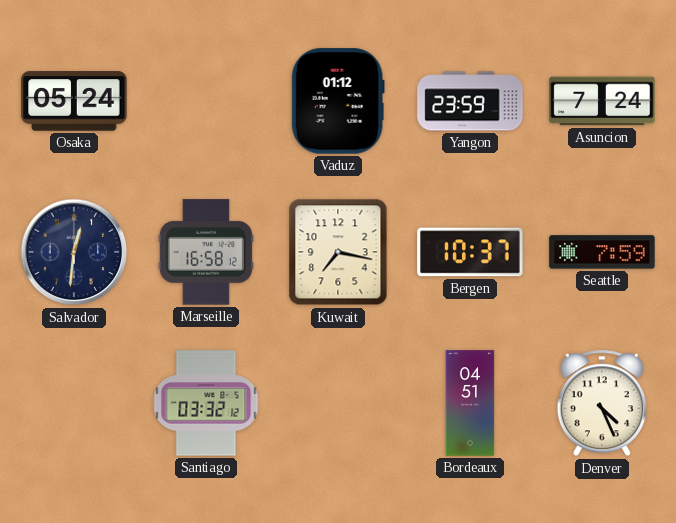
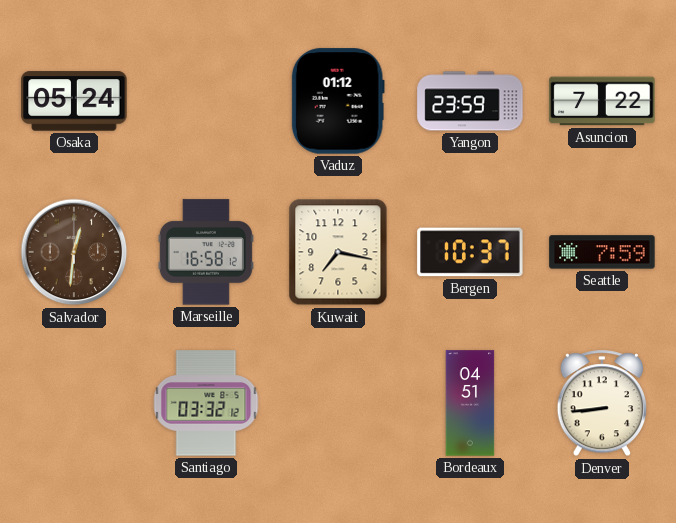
Asuncion: 7:24 -> 7:22 (602, 101)
Salvador dial: navy -> brown (74, 252)
Denver: 4:26 -> 8:44 (601, 404)
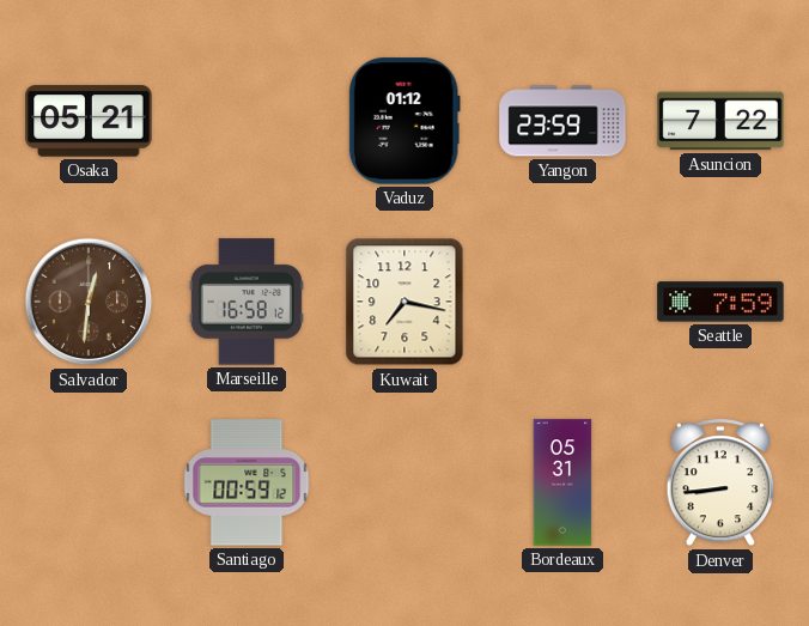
Osaka: 05:24 -> 05:21 (89, 121)
Bergen: 10:37 -> none (470, 252)
Santiago: 03:32 -> 00:59 (247, 482)
Bordeaux: 04:51 -> 05:31 (562, 482)
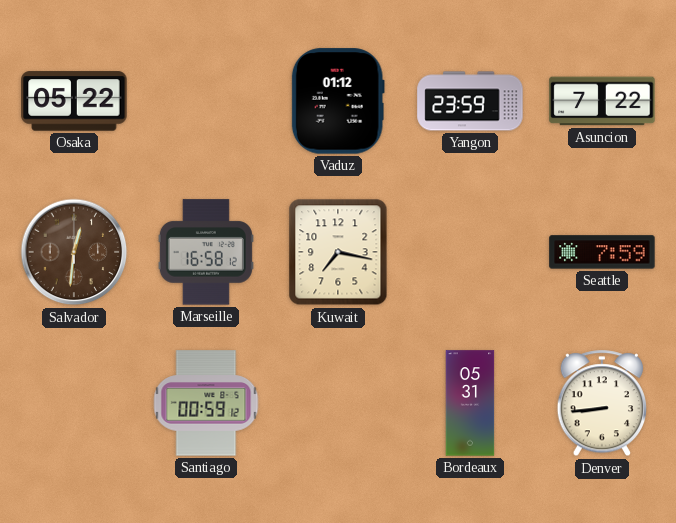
Osaka: 05:21 -> 05:22 (74, 101)
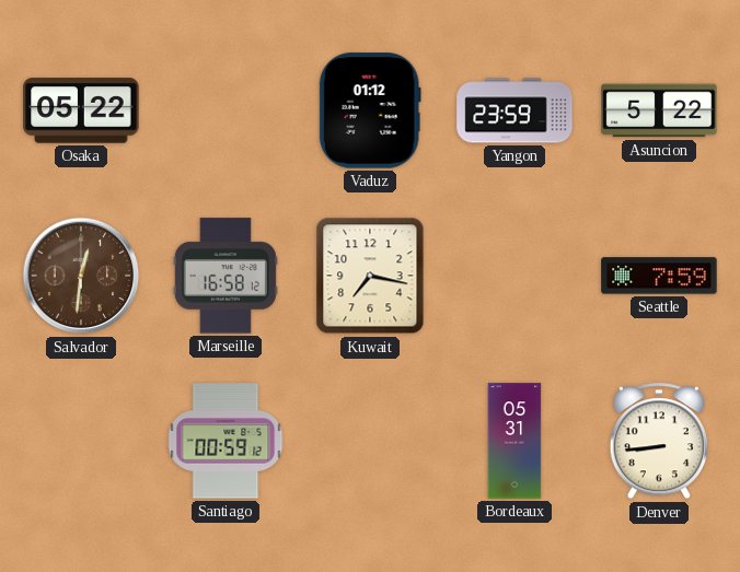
Asuncion: 7:22 -> 5:22 (659, 110)
